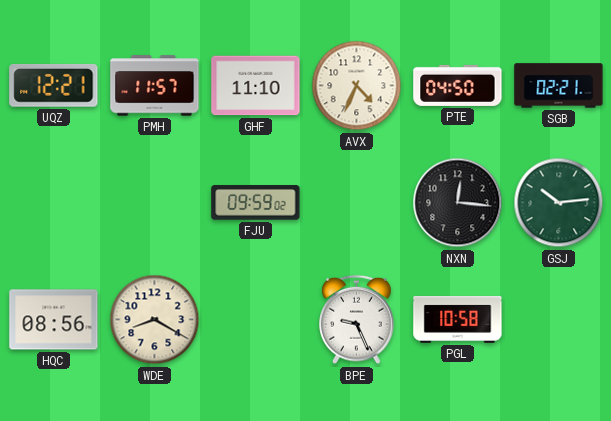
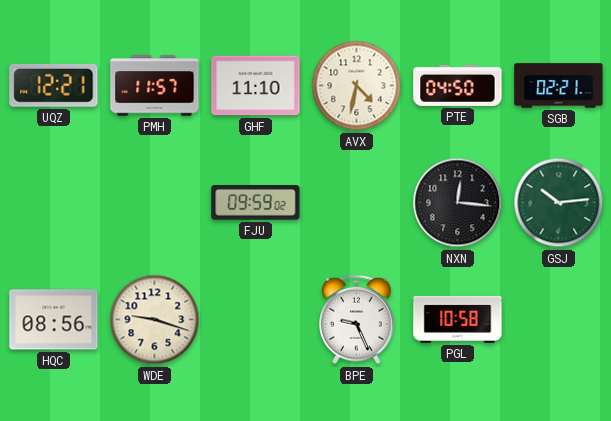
AVX: 4:34 -> 4:32 (357, 86)
WDE: 8:20 -> 9:18 (155, 320)
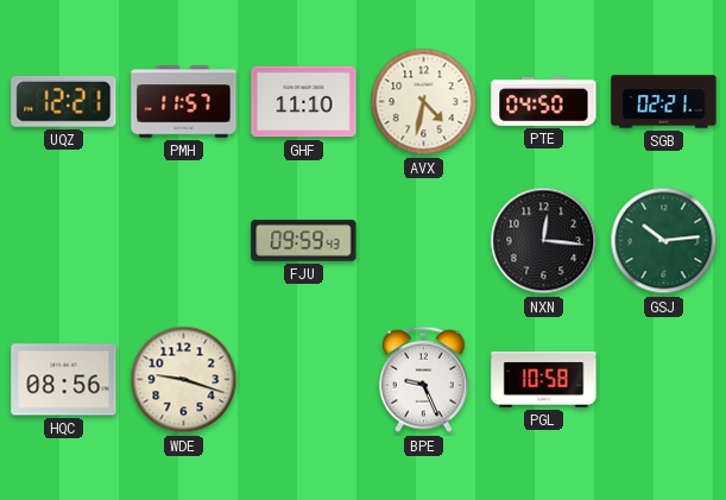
FJU: 09:59:02 -> 09:59:43 (304, 241)
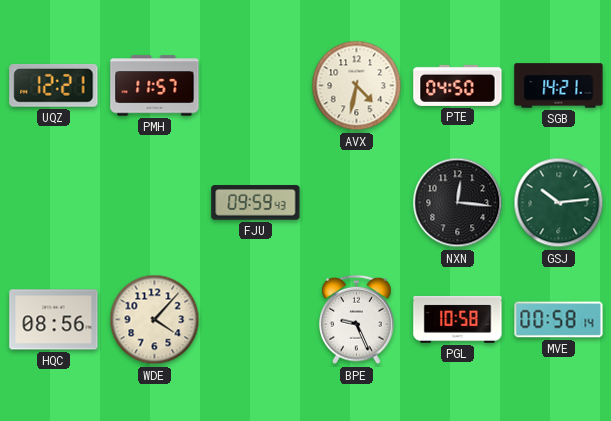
GHF: 11:10 -> none (304, 102)
SGB: 02:21 -> 14:21 (559, 86)
WDE: 9:18 -> 4:07 (155, 320)
MVE: none -> 00:58 (559, 320)
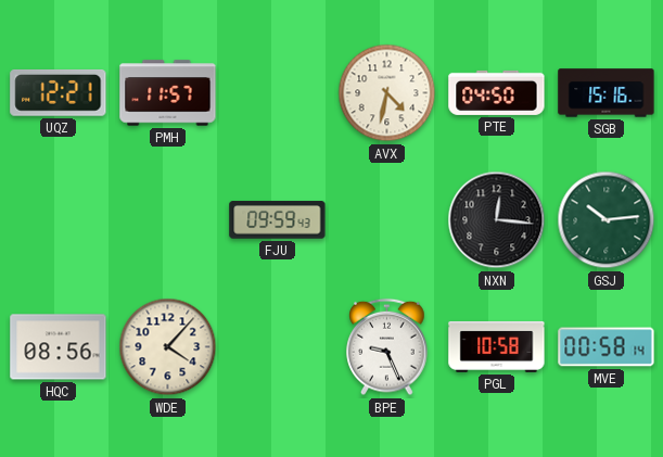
SGB: 14:21 -> 15:16 (607, 93)
